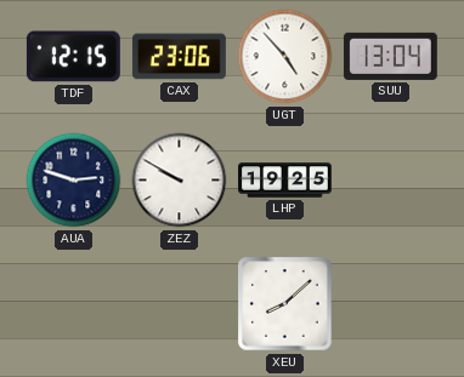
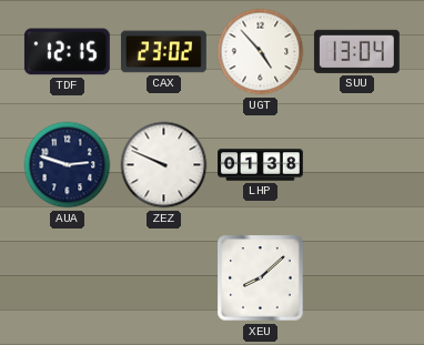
CAX: 23:06 -> 23:02 (163, 52)
ZEZ: 9:50 -> 9:49 (164, 165)
LHP: 19:25 -> 01:38 (261, 165)
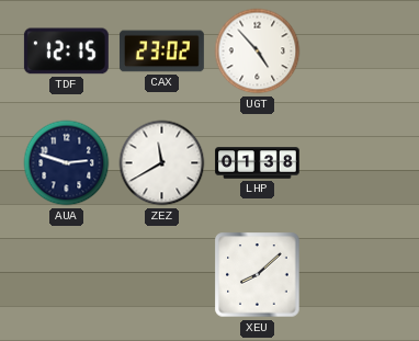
SUU: 13:04 -> none (356, 51)
ZEZ: 9:49 -> 11:40 (162, 163)
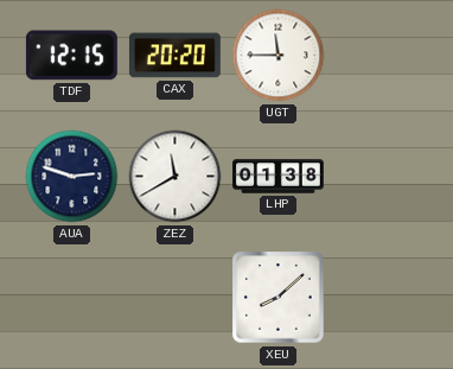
CAX: 23:02 -> 20:20 (174, 56)
UGT: 4:53 -> 11:45 (279, 56)
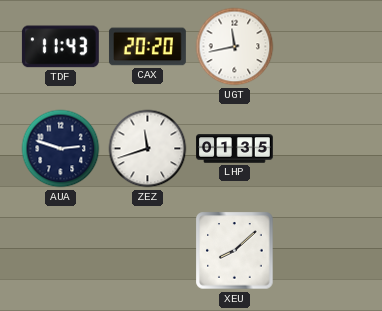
TDF: 12:15 -> 11:43 (60, 47)
UGT: 11:45 -> 11:43 (235, 47)
ZEZ: 11:40 -> 11:42 (148, 149)
LHP: 01:38 -> 01:35 (235, 149)
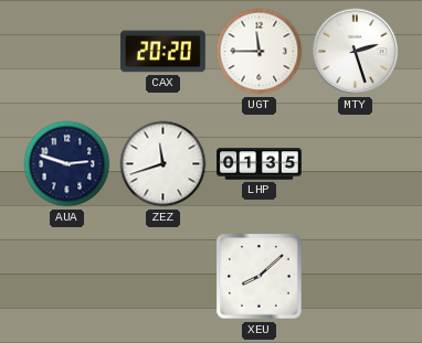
TDF: 11:43 -> none (60, 47)
UGT: 11:43 -> 11:45 (260, 52)
MTY: none -> 2:27 (356, 52)
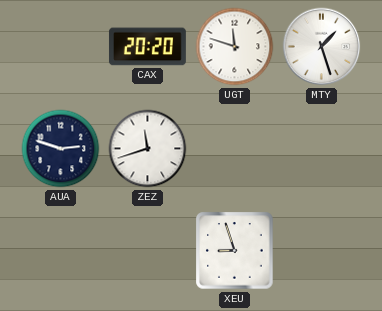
UGT: 11:45 -> 11:48 (235, 47)
MTY: 2:27 -> 1:27 (322, 47)
LHP: 01:35 -> none (260, 164)
XEU: 8:08 -> 8:57 (235, 251)
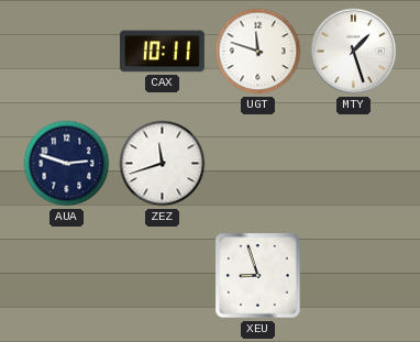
CAX: 20:20 -> 10:11 (162, 52)
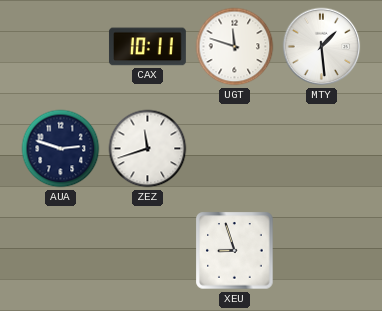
MTY: 1:27 -> 1:29 (322, 47)
